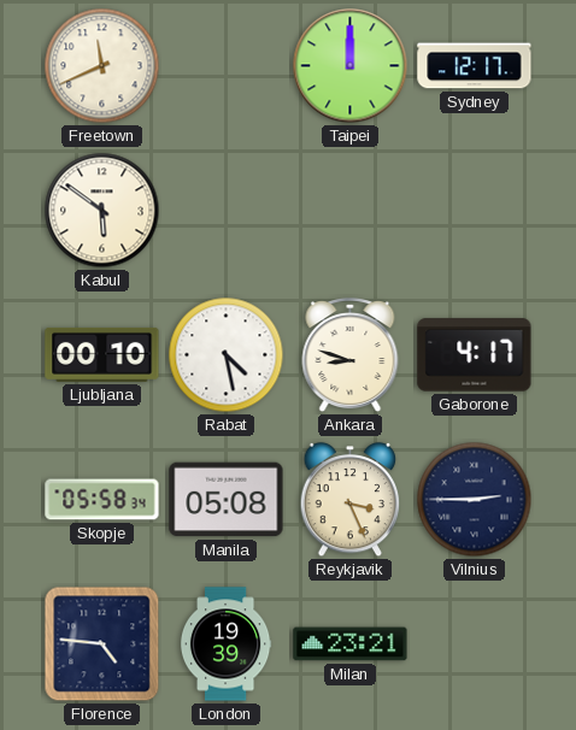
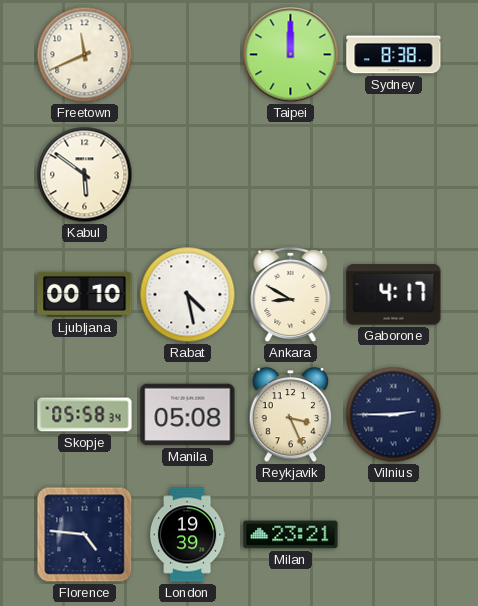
Sydney: 12:17 -> 8:38 (394, 55)
Ankara: 8:48 -> 8:50 (291, 296)
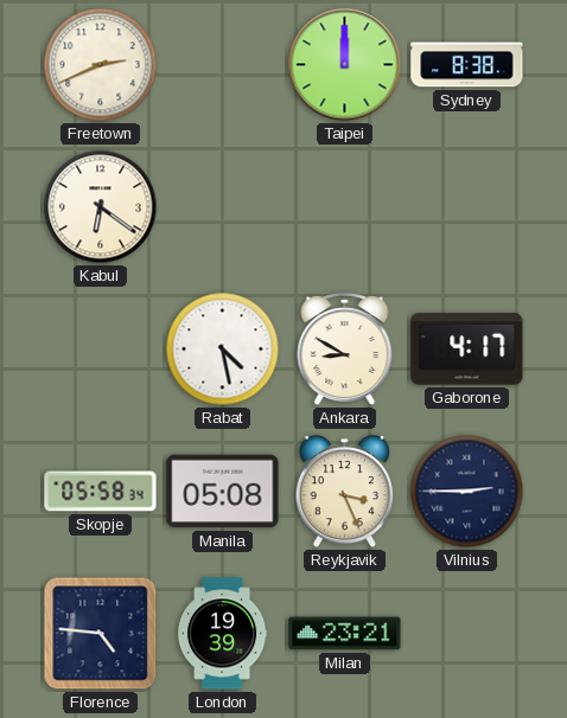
Freetown: 11:41 -> 2:41 (101, 65)
Kabul: 5:51 -> 6:21 (101, 207)
Ljubljana: 00:10 -> none (85, 294)
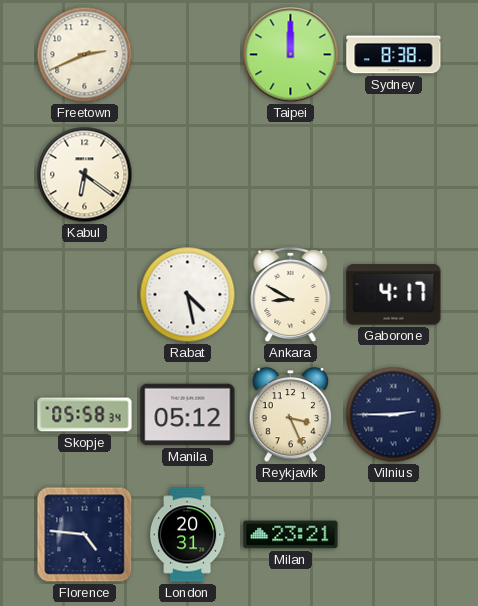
Manila: 05:08 -> 05:12 (188, 415)
London: 19:39 -> 20:31 (187, 535)
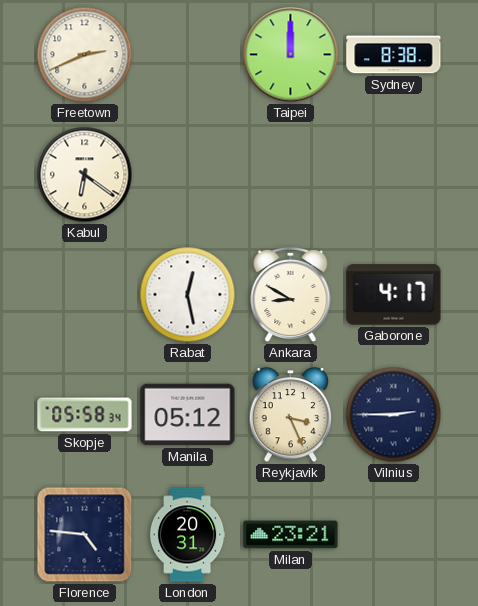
Rabat: 4:28 -> 12:28 (188, 295)
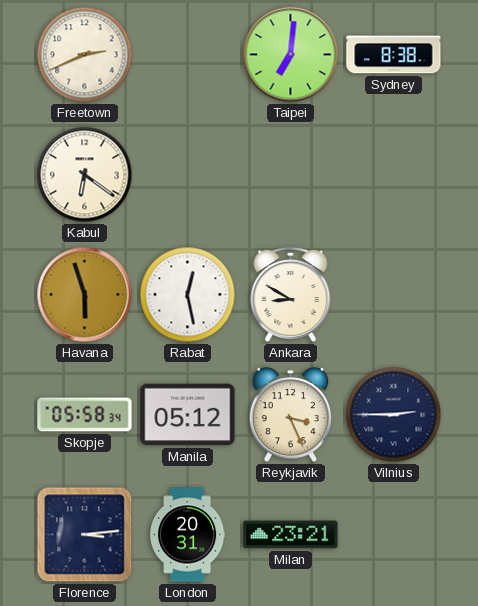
Taipei: 12:00 -> 7:01 (291, 55)
Havana: none -> 5:57 (85, 295)
Gaborone: 4:17 -> none (394, 295)
Florence: 4:46 -> 3:14 (85, 535)
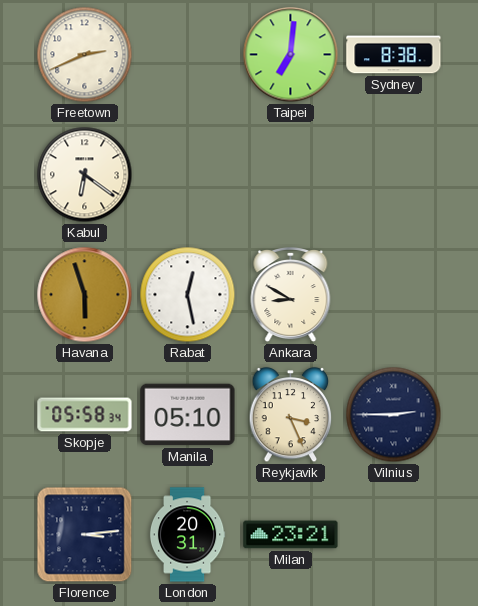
Manila: 05:12 -> 05:10 (188, 415)
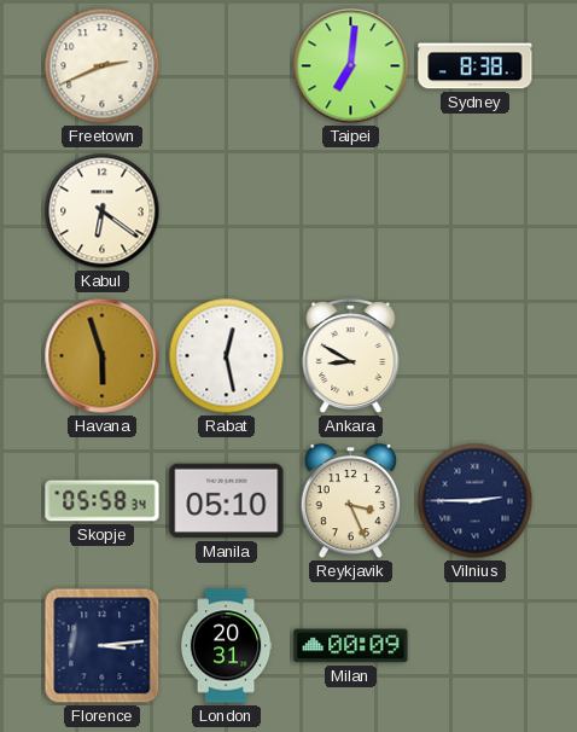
Milan: 23:21 -> 00:09 (351, 646)
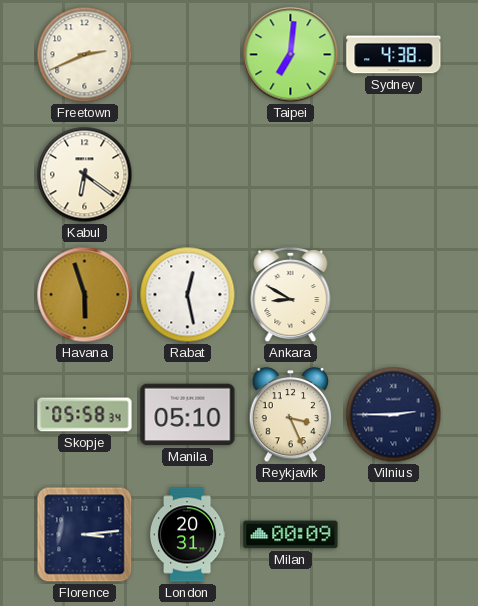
Sydney: 8:38 -> 4:38 (394, 55)
